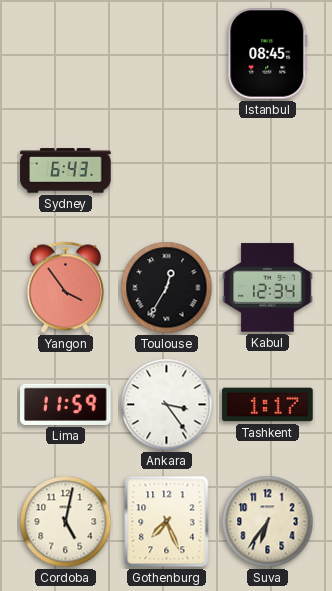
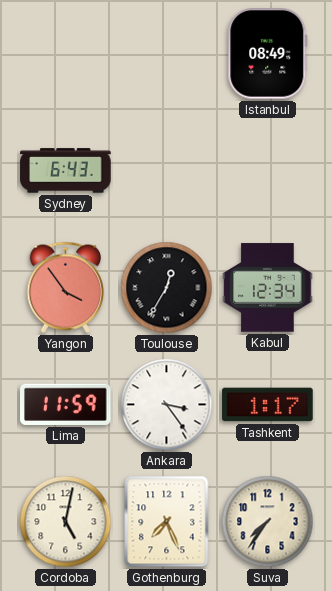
Istanbul: 08:45 -> 08:49 (268, 54)
Suva: 6:36 -> 7:36 (268, 522)
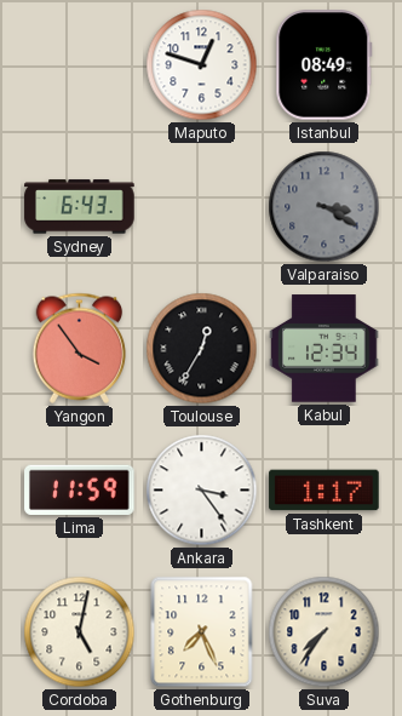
Maputo: none -> 12:48 (202, 65)
Valparaiso: none -> 3:20 (325, 207)
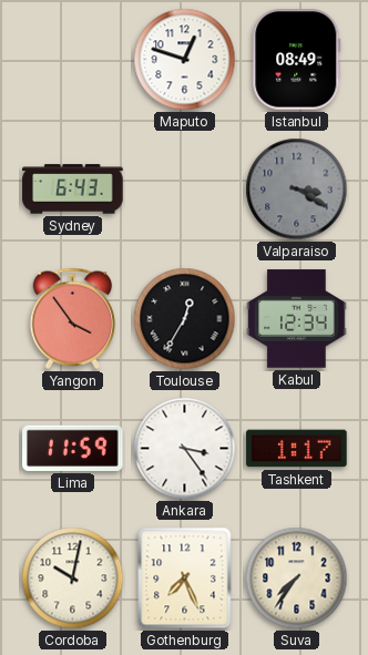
Cordoba: 5:02 -> 10:02 (73, 579)
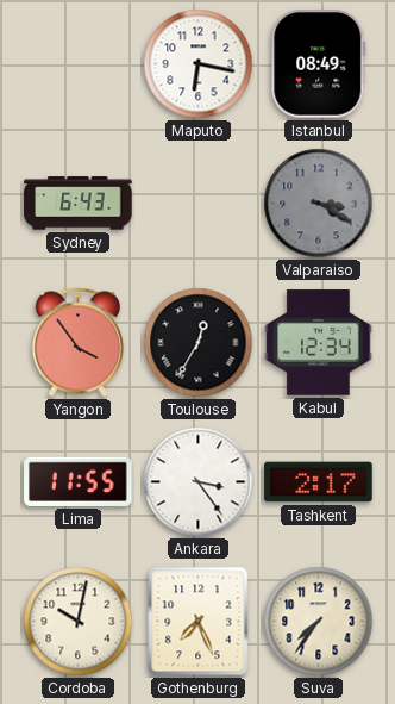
Maputo: 12:48 -> 6:17 (199, 64)
Lima: 11:59 -> 11:55 (79, 481)
Tashkent: 1:17 -> 2:17 (319, 482)
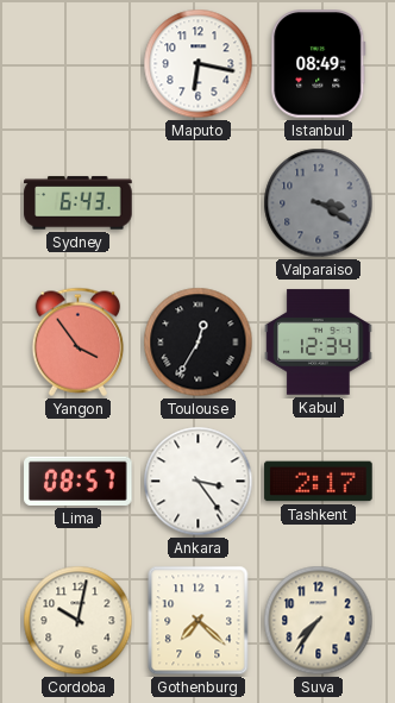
Lima: 11:55 -> 08:57 (79, 481)
Gothenburg: 7:26 -> 7:22 (199, 621)
